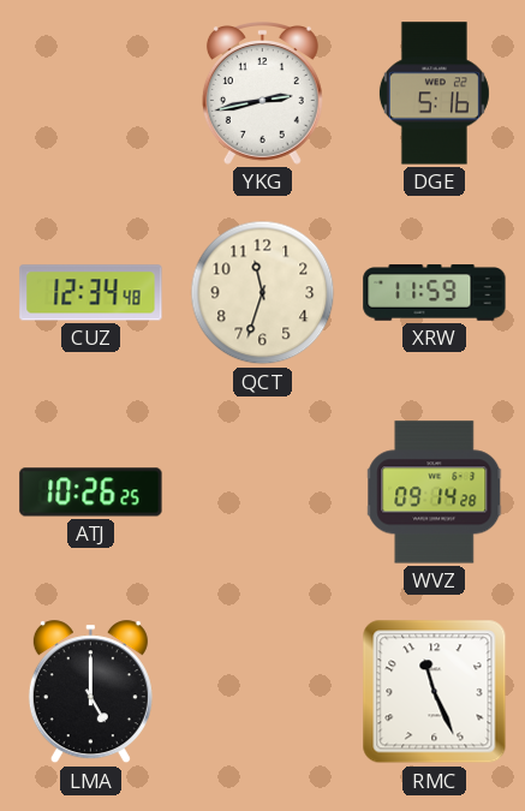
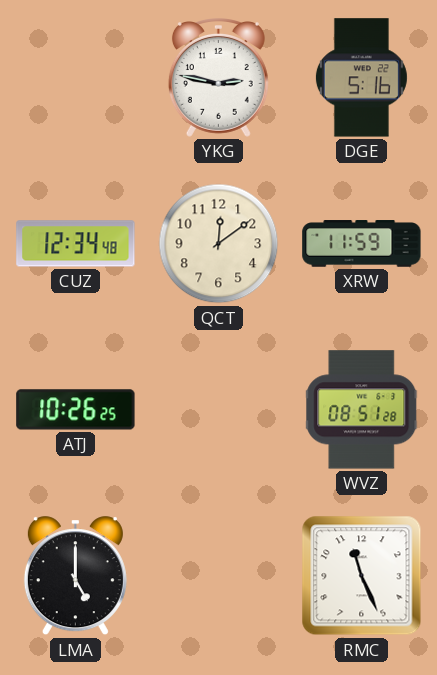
YKG: 2:43 -> 2:47 (218, 78)
QCT: 11:33 -> 12:09 (219, 244)
WVZ: 09:14 -> 08:51 (362, 410)
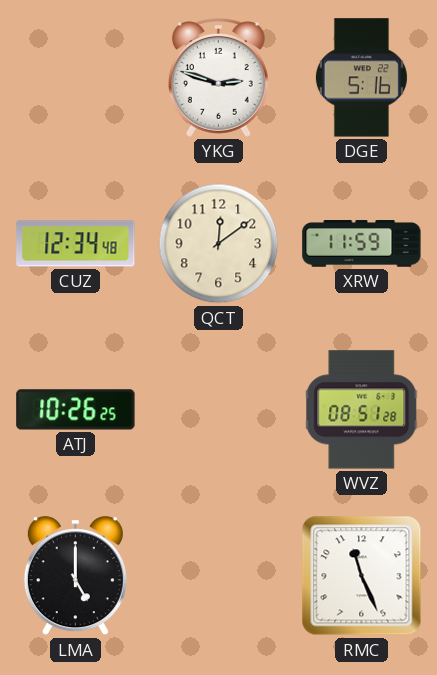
YKG: 2:47 -> 2:48 (218, 78)
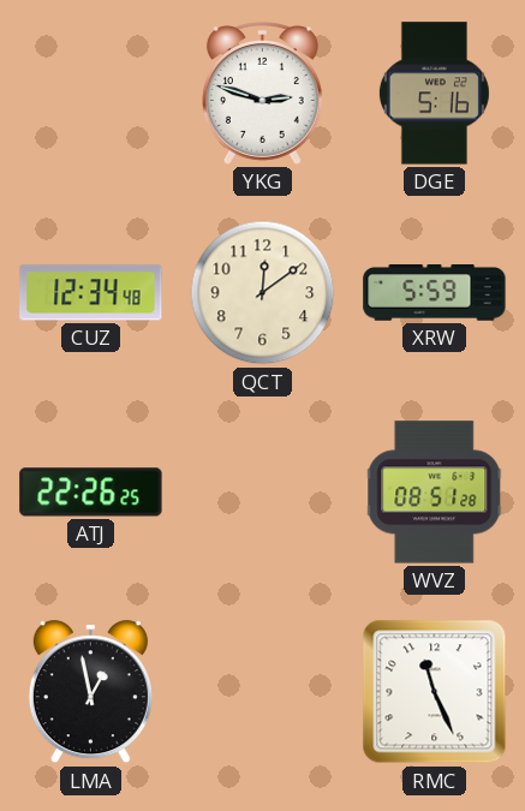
XRW: 11:59 -> 5:59 (435, 293)
ATJ: 10:26 -> 22:26 (91, 493)
LMA: 5:00 -> 12:58 (90, 692)
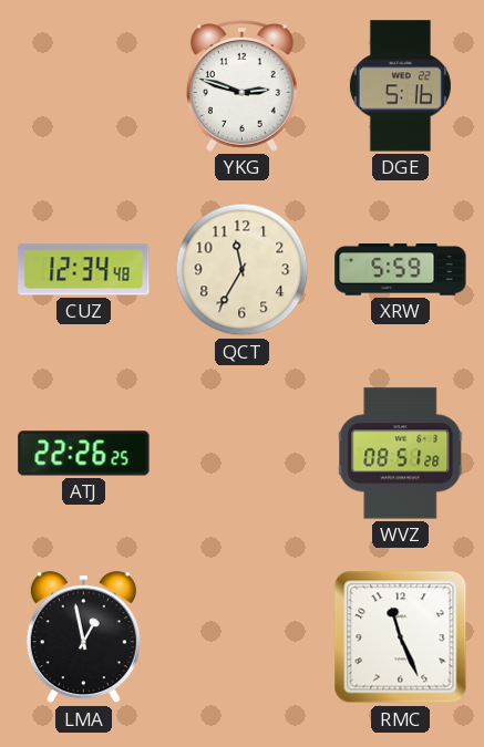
QCT: 12:09 -> 11:35 (243, 270)
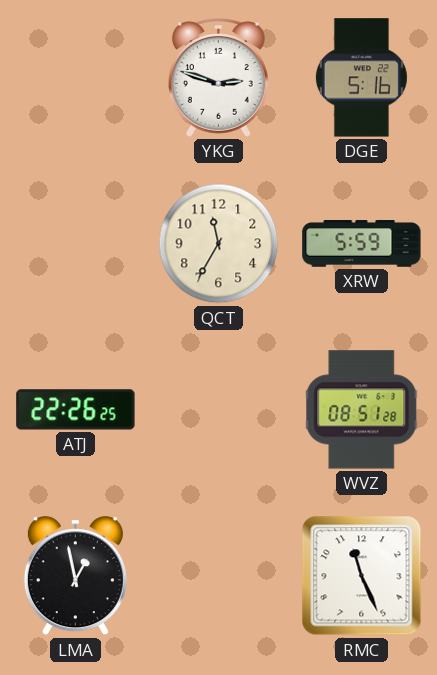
CUZ: 12:34 -> none (84, 270)
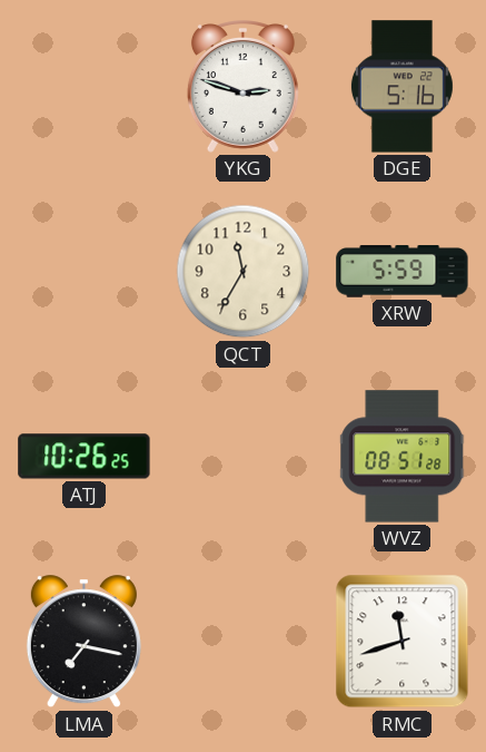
ATJ: 22:26 -> 10:26 (85, 457)
LMA: 12:58 -> 7:17 (83, 642)
RMC: 11:26 -> 11:42 (403, 642)
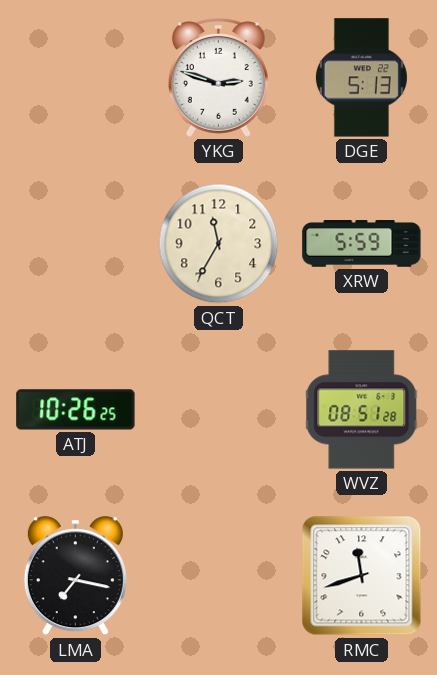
DGE: 5:16 -> 5:13 (361, 78)
